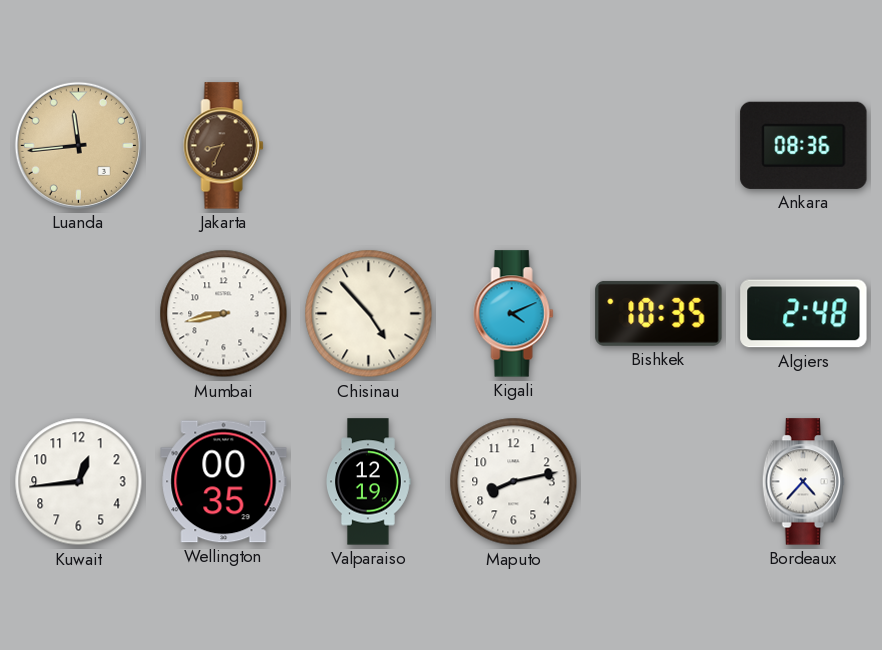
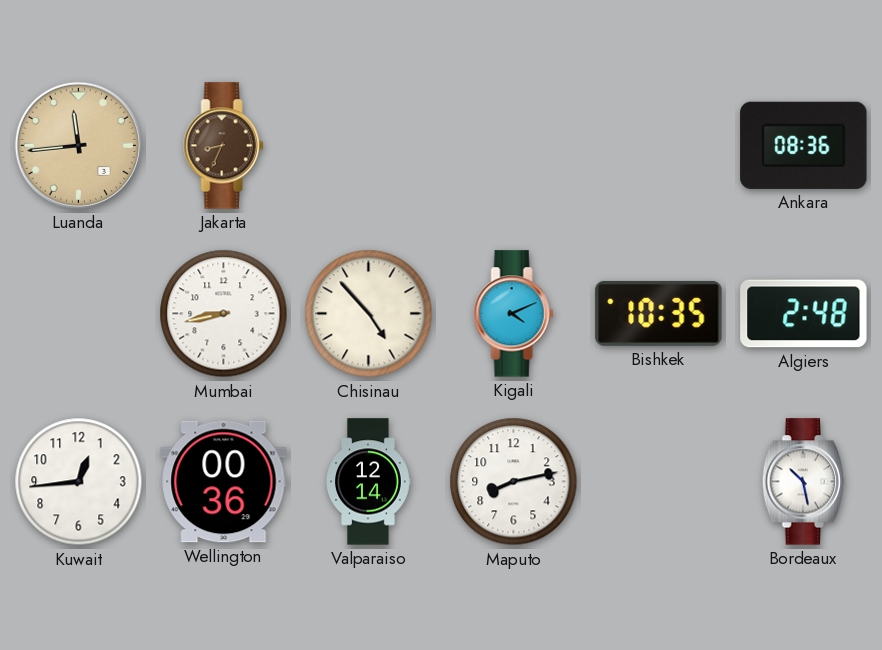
Wellington: 00:35 -> 00:36 (224, 482)
Valparaiso: 12:19 -> 12:14 (369, 482)
Bordeaux: 4:37 -> 10:28 (804, 482)
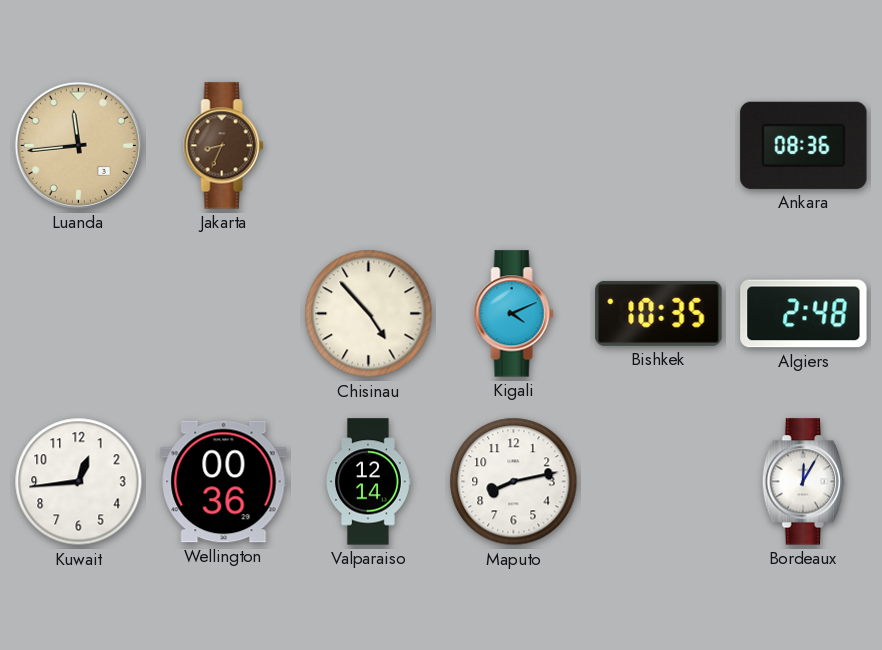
Mumbai: 8:43 -> none (224, 314)
Bordeaux: 10:28 -> 12:05 (804, 482)
